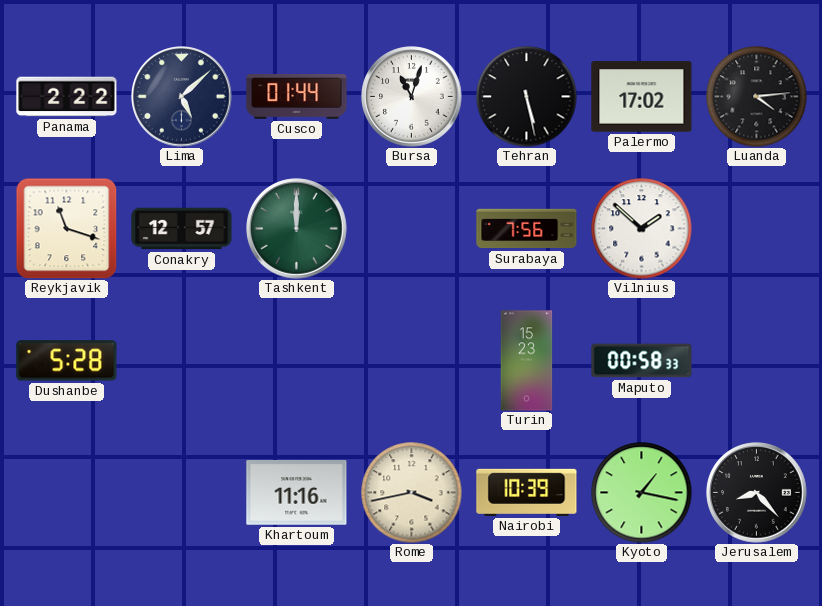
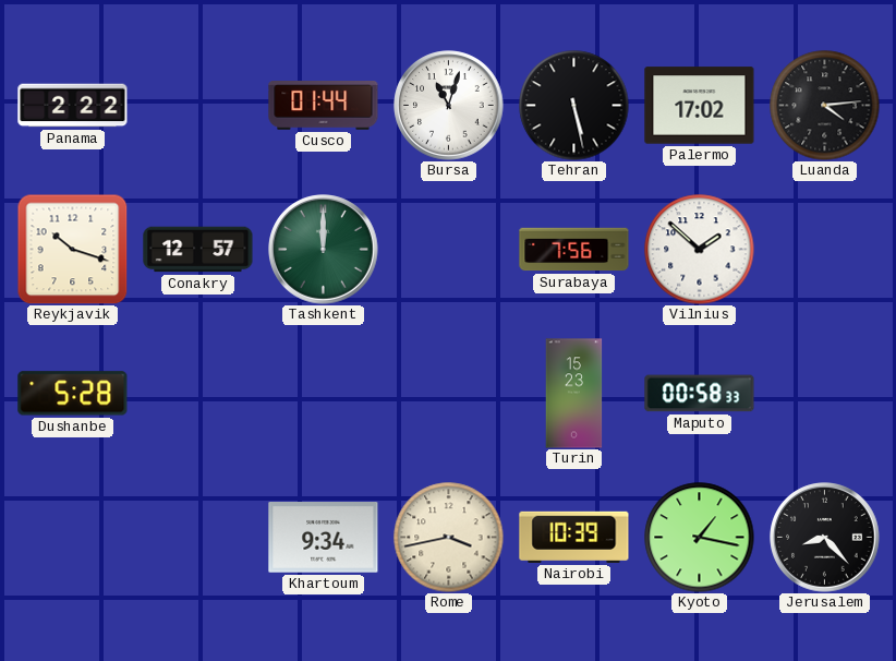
Lima: 5:08 -> none (182, 97)
Reykjavik: 11:18 -> 10:18 (72, 249)
Khartoum: 11:16 -> 9:34 (324, 538)
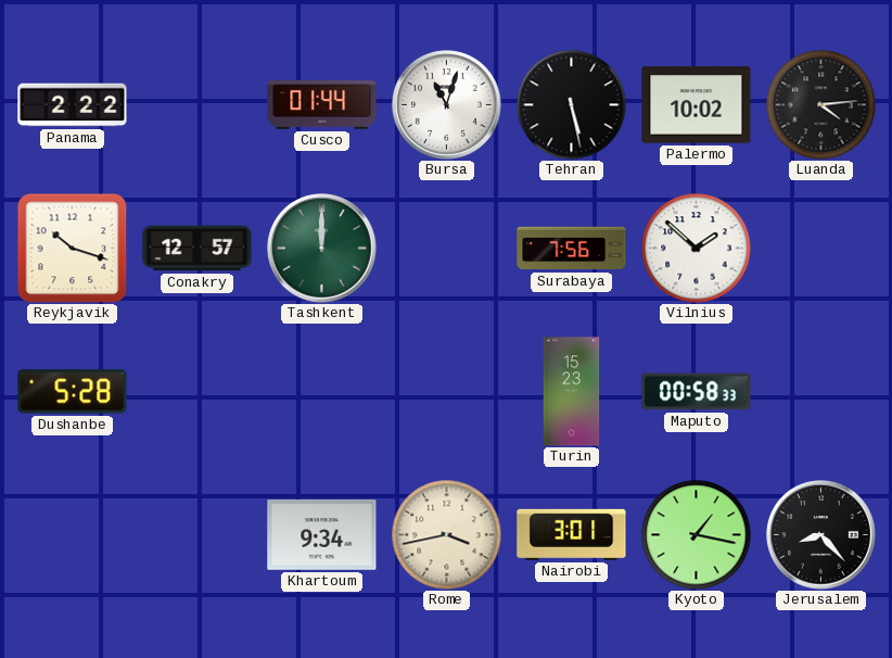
Palermo: 17:02 -> 10:02 (697, 105)
Nairobi: 10:39 -> 3:01 (572, 534)
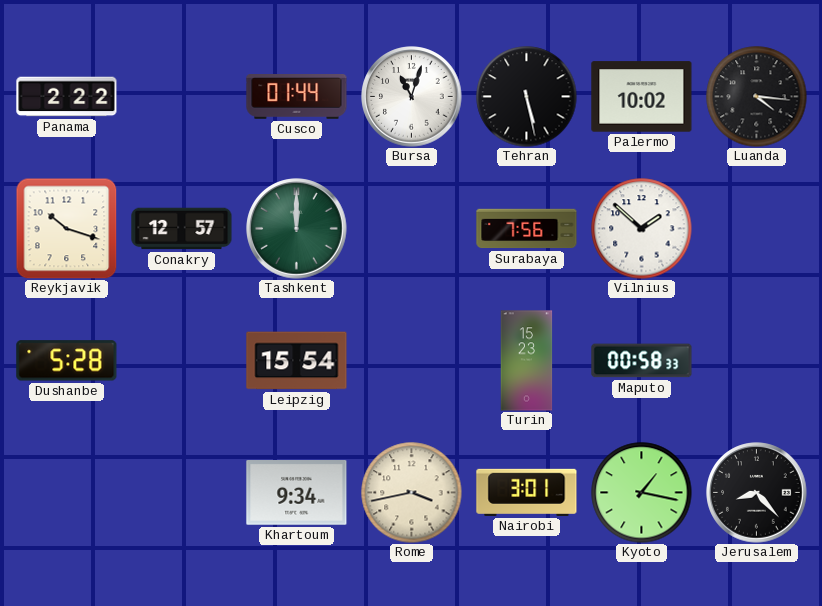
Luanda: 4:14 -> 4:16 (757, 97)
Leipzig: none -> 15:54 (297, 361)
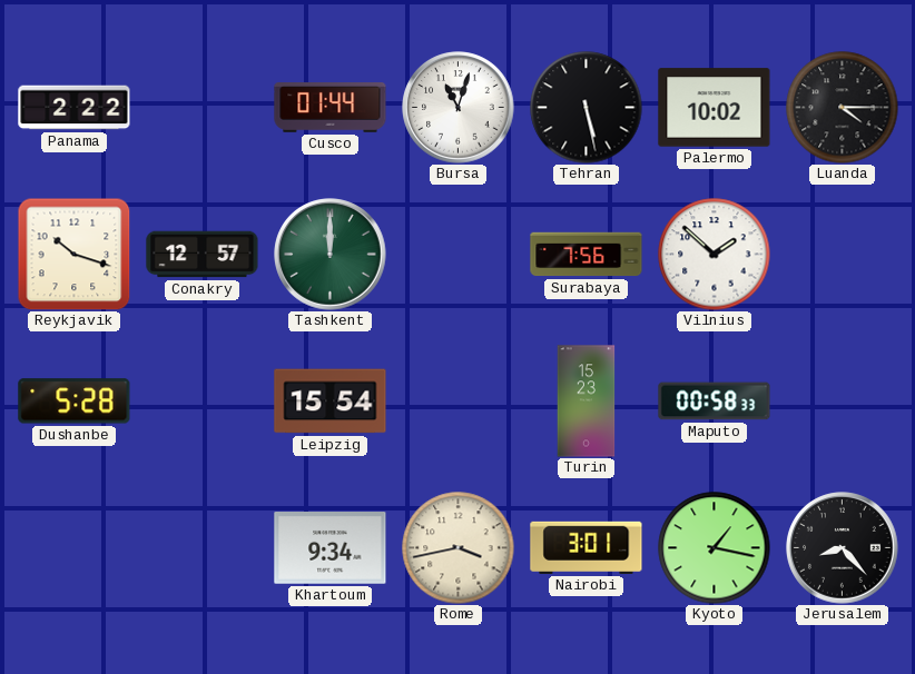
Luanda: 4:16 -> 4:15 (843, 108)
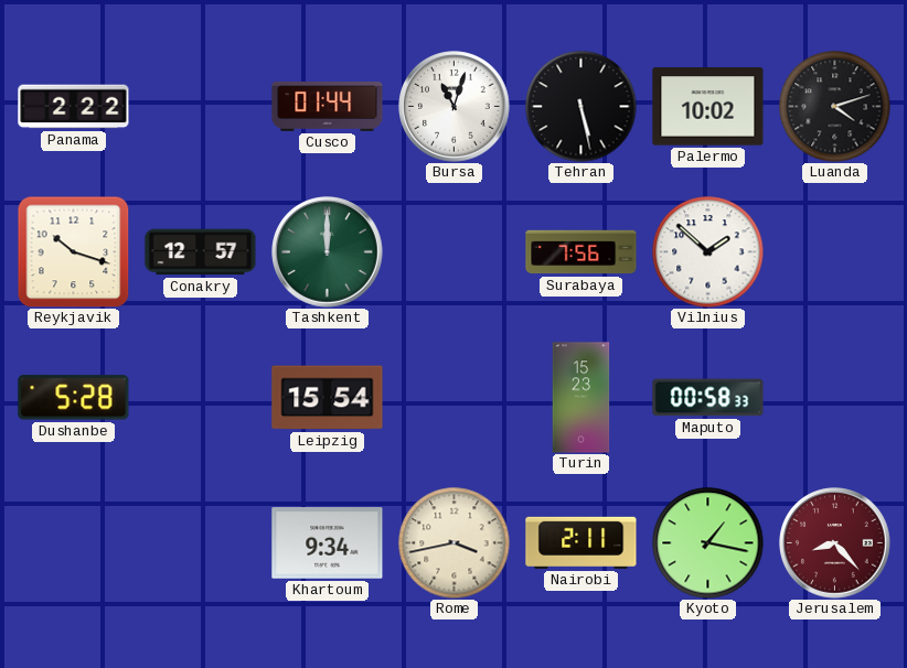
Luanda: 4:15 -> 4:12 (835, 107)
Nairobi: 3:01 -> 2:11 (581, 542)
Jerusalem dial: black -> burgundy (835, 543)
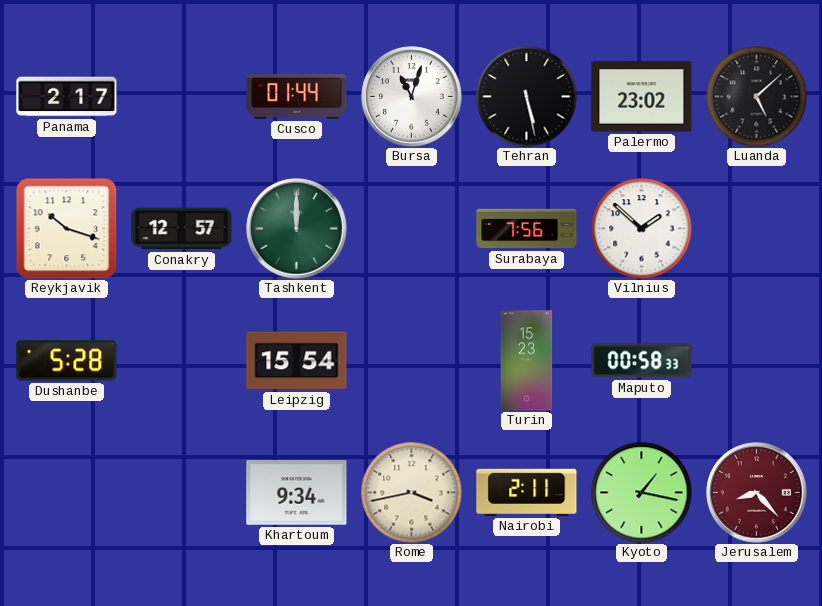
Panama: 2:22 -> 2:17 (67, 97)
Palermo: 10:02 -> 23:02 (642, 97)
Luanda: 4:12 -> 5:08 (757, 97)
